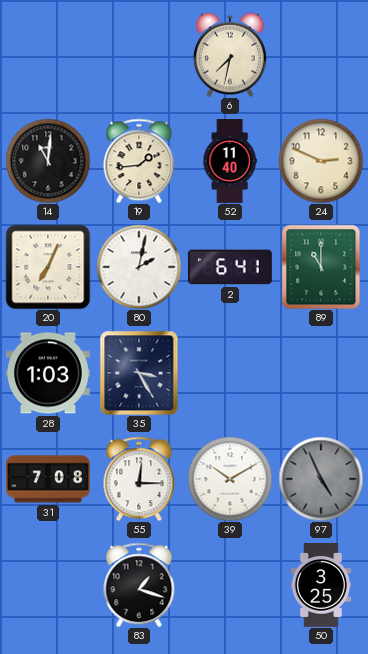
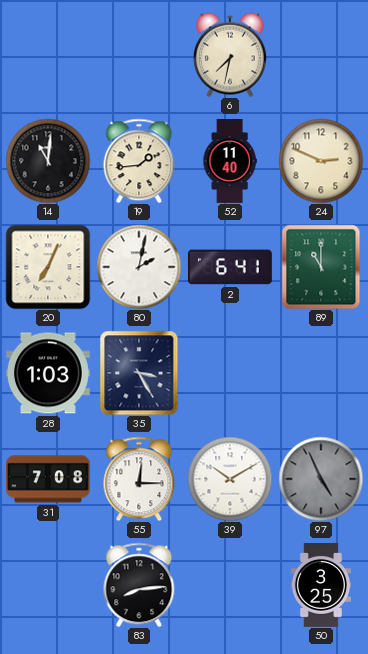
83: 1:18 -> 8:14 (139, 585)
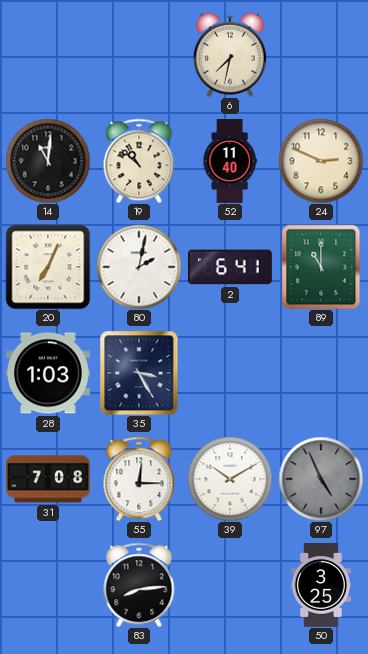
19: 1:44 -> 10:52 (139, 161)
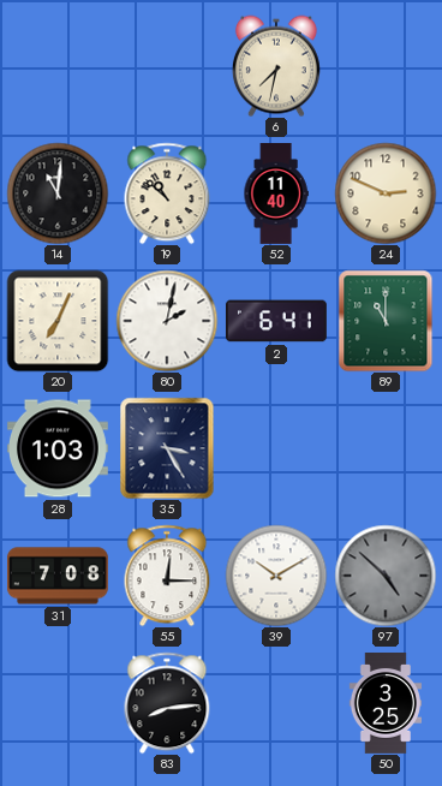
97: 4:56 -> 4:52 (386, 576)
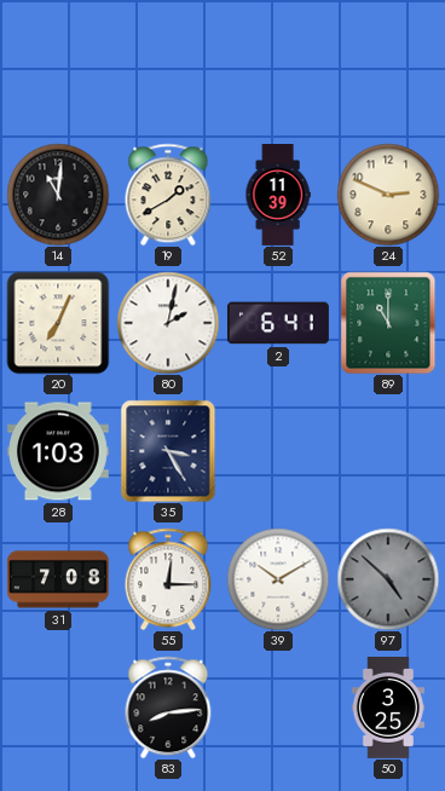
6: 7:32 -> none (276, 66)
19: 10:52 -> 1:40 (168, 195)
52: 11:40 -> 11:39 (278, 196)
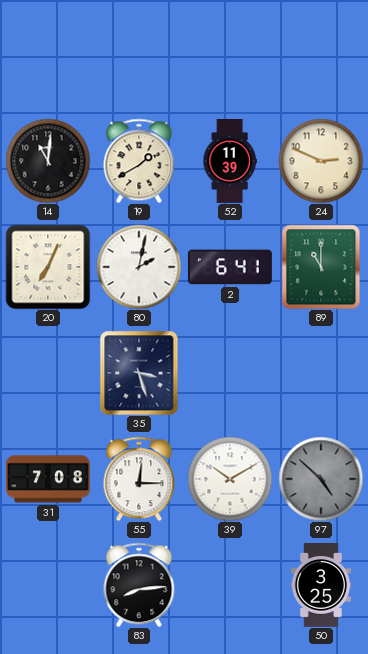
28: 1:03 -> none (58, 451)
35: 3:25 -> 3:27 (139, 373)
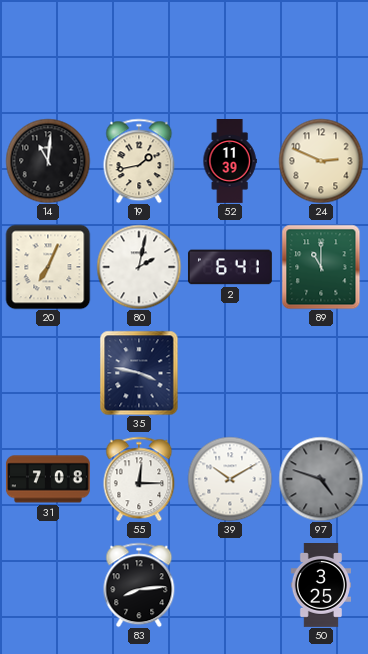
19: 1:40 -> 1:43 (139, 161)
35: 3:27 -> 3:47 (139, 373)
97: 4:52 -> 4:48 (321, 479)
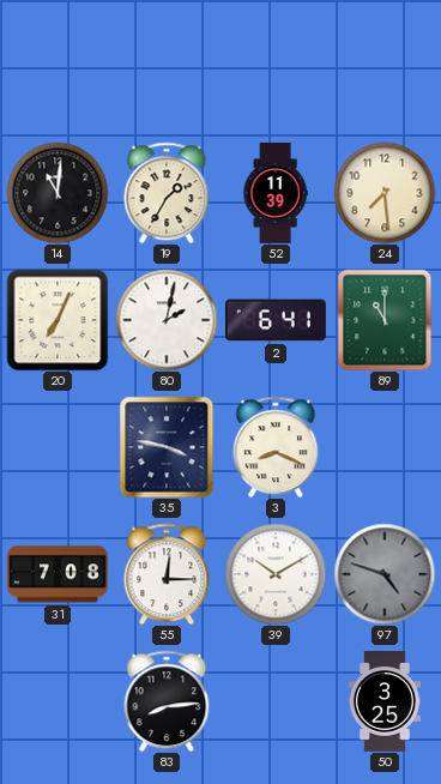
19: 1:43 -> 1:35 (167, 193)
24: 2:49 -> 7:29 (385, 193)
3: none -> 8:19 (276, 447)
